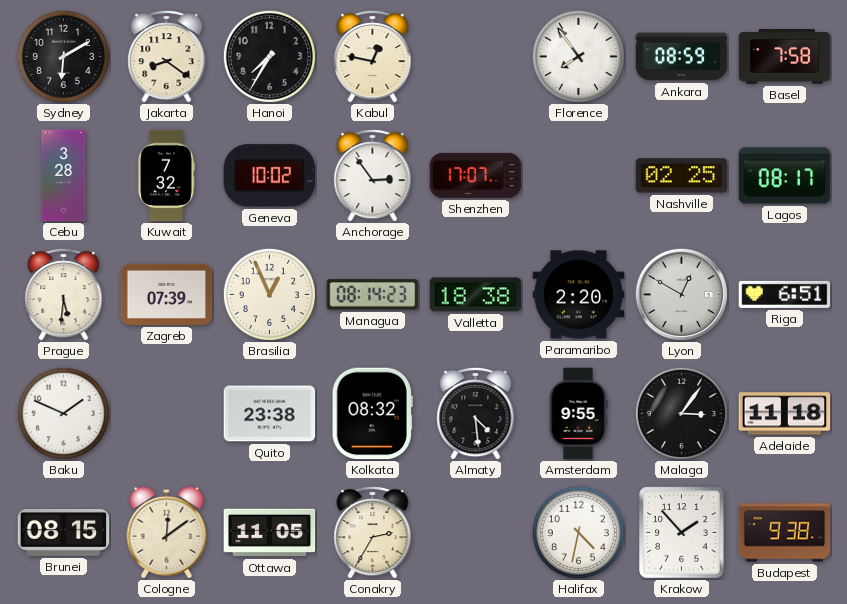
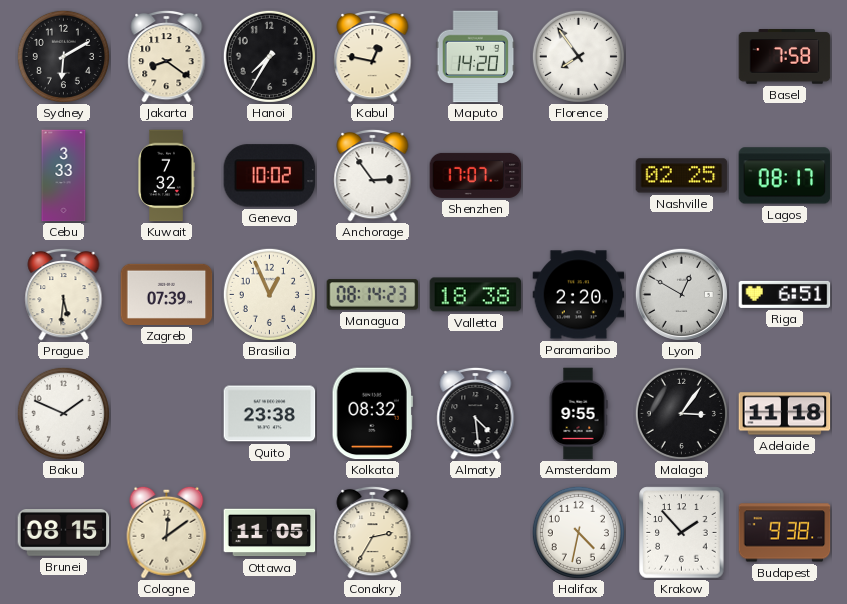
Maputo: none -> 14:20 (476, 57)
Ankara: 08:59 -> none (682, 57)
Cebu: 3:28 -> 3:33 (64, 176)
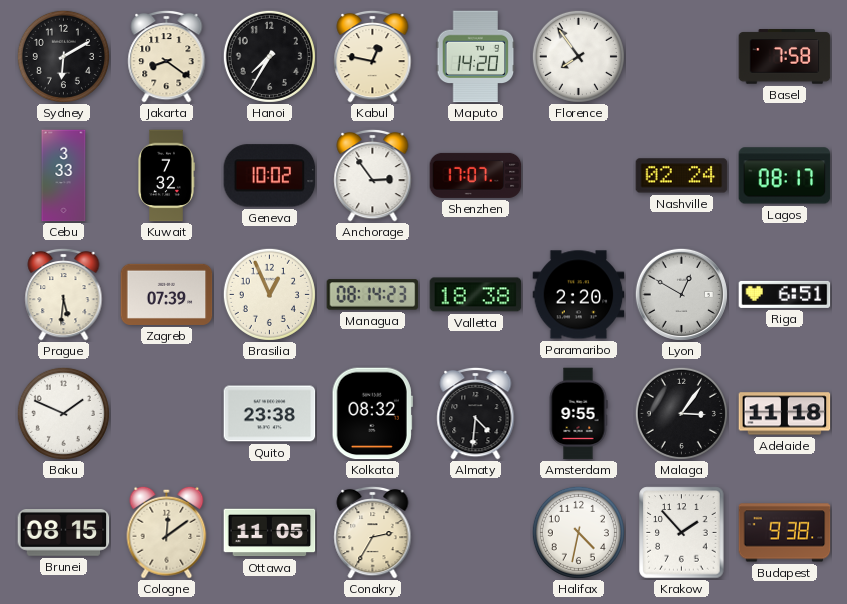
Nashville: 02:25 -> 02:24 (682, 176)
Almaty: 4:29 -> 4:31 (476, 413)
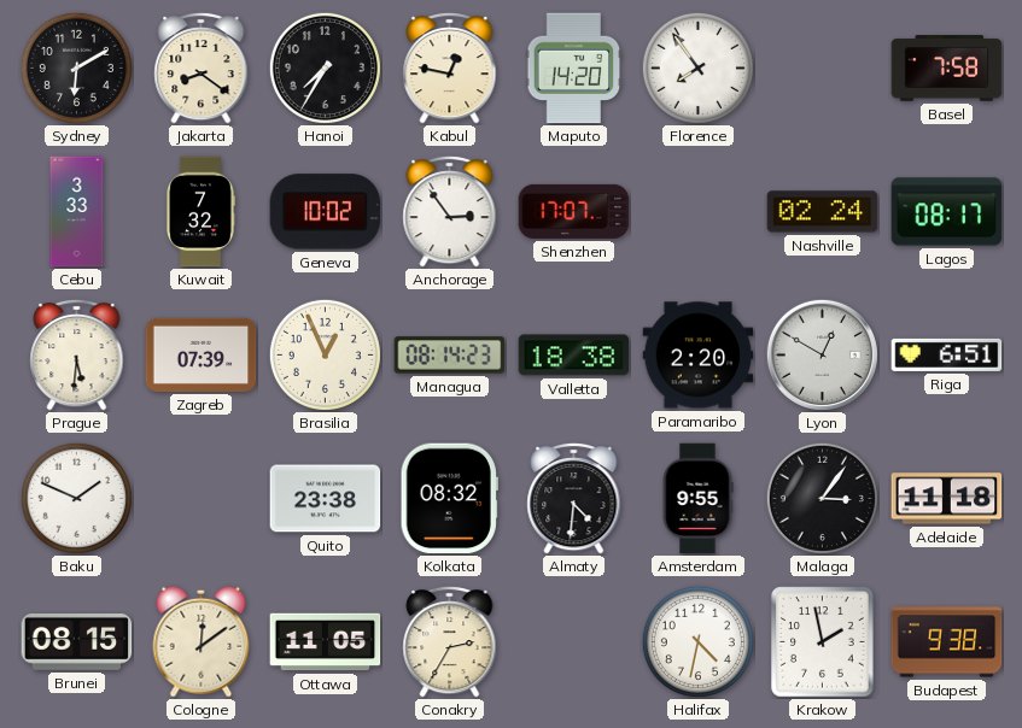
Krakow: 1:53 -> 1:58 (823, 642)
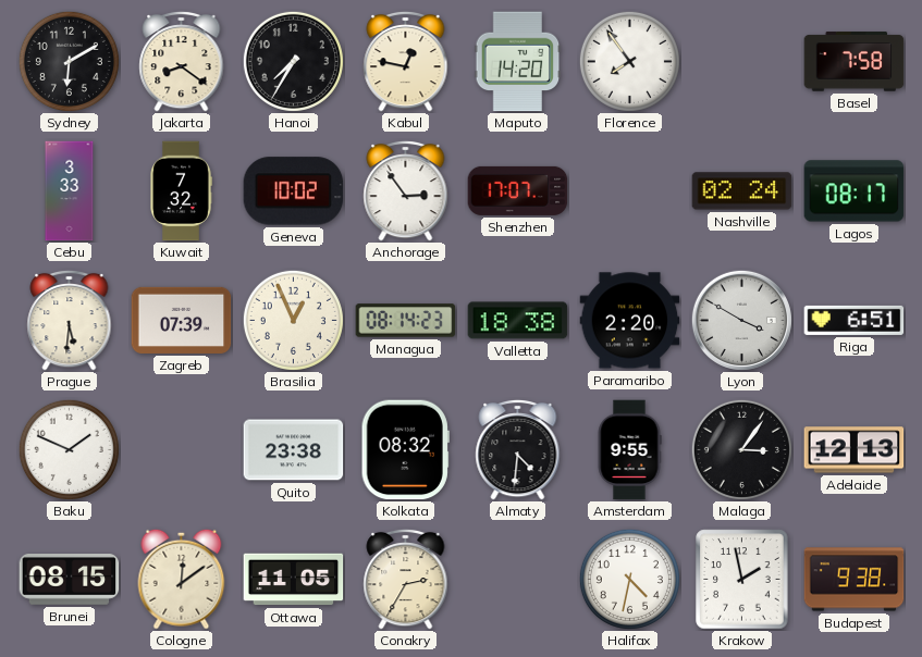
Lyon: 12:50 -> 3:50 (741, 320)
Adelaide: 11:18 -> 12:13 (855, 450)
